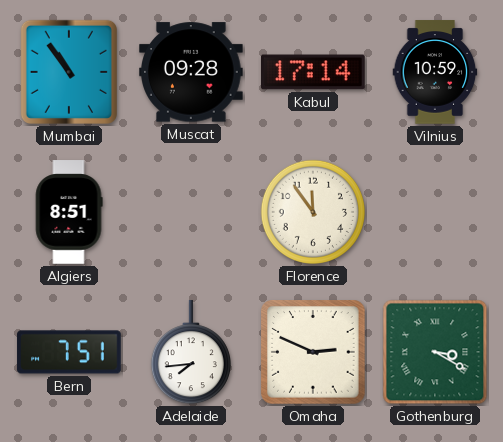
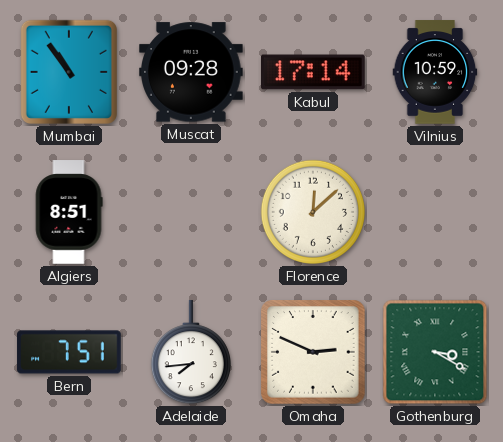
Florence: 11:54 -> 12:08 (313, 212)
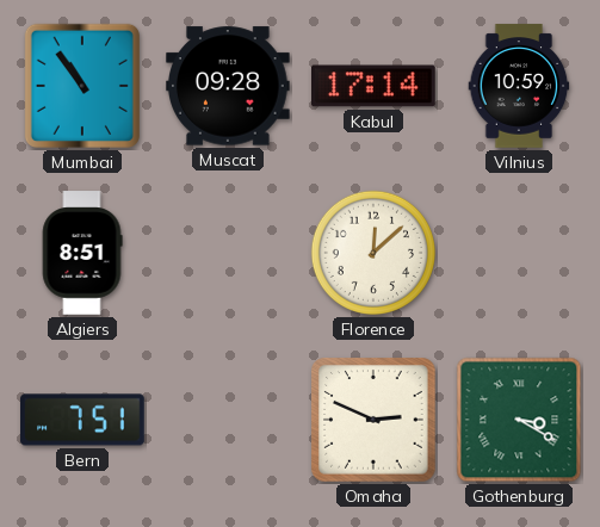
Adelaide: 7:44 -> none (191, 353)
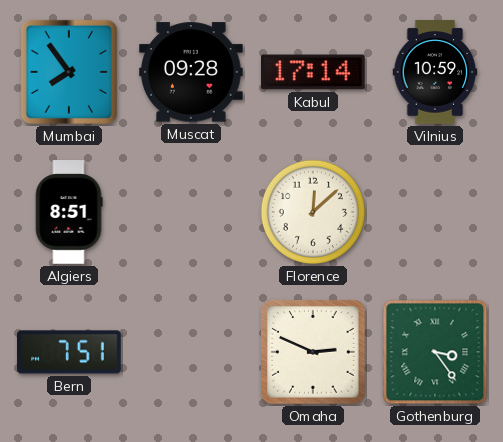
Mumbai: 10:54 -> 7:54 (69, 72)
Gothenburg: 3:20 -> 3:24 (435, 352)
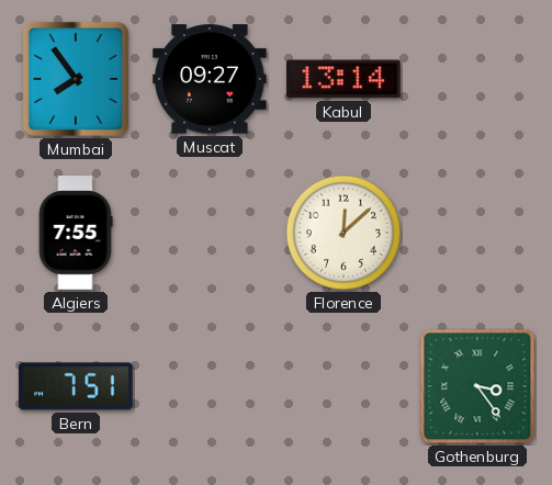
Muscat: 09:28 -> 09:27 (211, 79)
Kabul: 17:14 -> 13:14 (345, 79)
Vilnius: 10:59 -> none (435, 72)
Algiers: 8:51 -> 7:55 (76, 233)
Omaha: 2:49 -> none (313, 352)
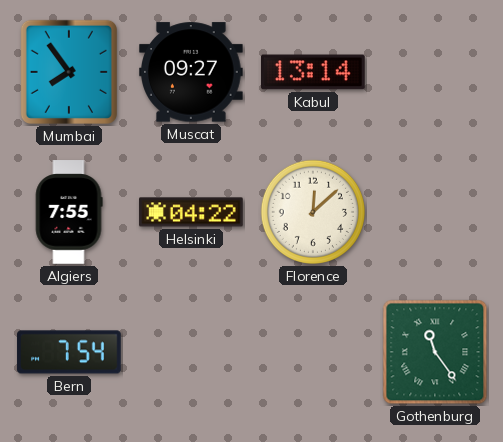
Helsinki: none -> 04:22 (191, 212)
Bern: 7:51 -> 7:54 (69, 352)
Gothenburg: 3:24 -> 11:24 (435, 352)
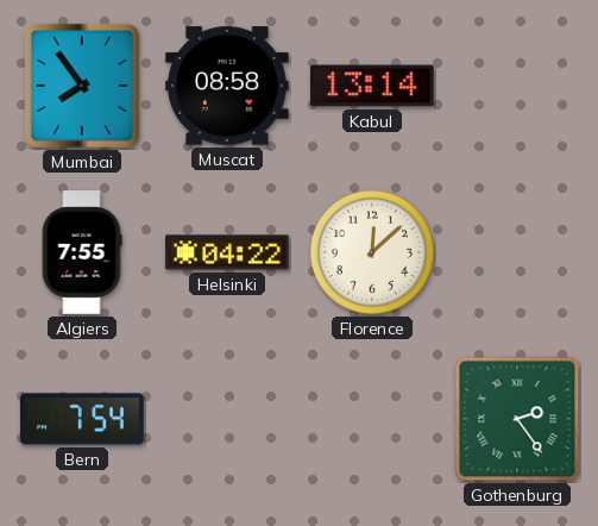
Muscat: 09:27 -> 08:58 (228, 86)
Gothenburg: 11:24 -> 2:24 (517, 419)
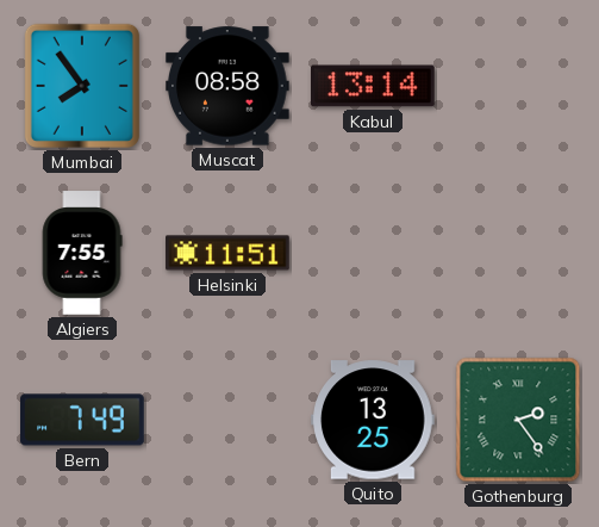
Helsinki: 04:22 -> 11:51 (227, 253)
Florence: 12:08 -> none (372, 252)
Bern: 7:54 -> 7:49 (82, 420)
Quito: none -> 13:25 (374, 420)
